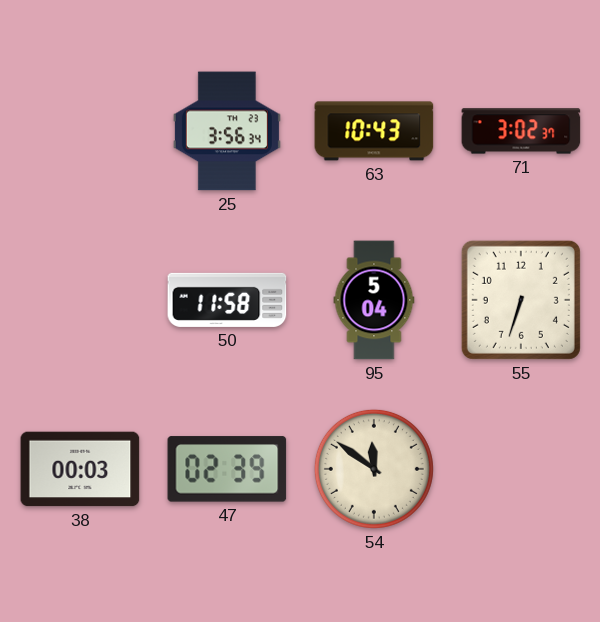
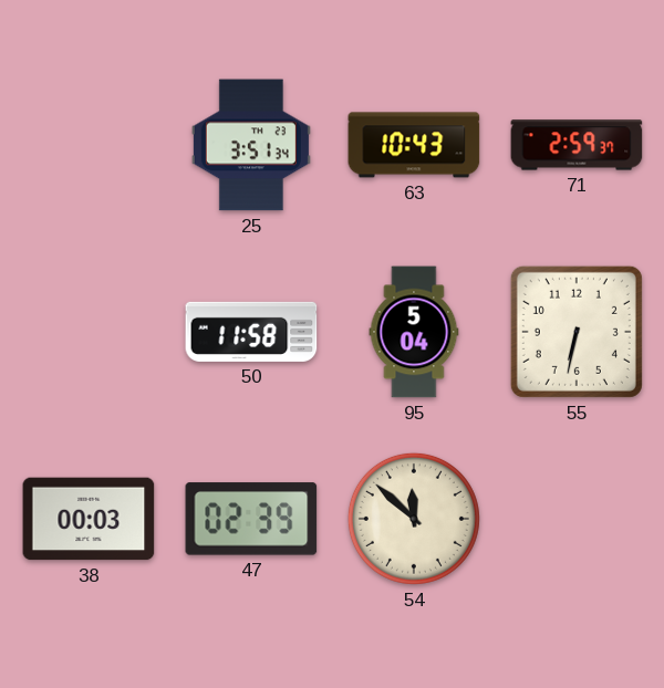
25: 3:56 -> 3:51 (251, 145)
71: 3:02 -> 2:59 (577, 145)
55: 6:33 -> 6:32 (577, 332)
54: 11:51 -> 11:52 (414, 519)
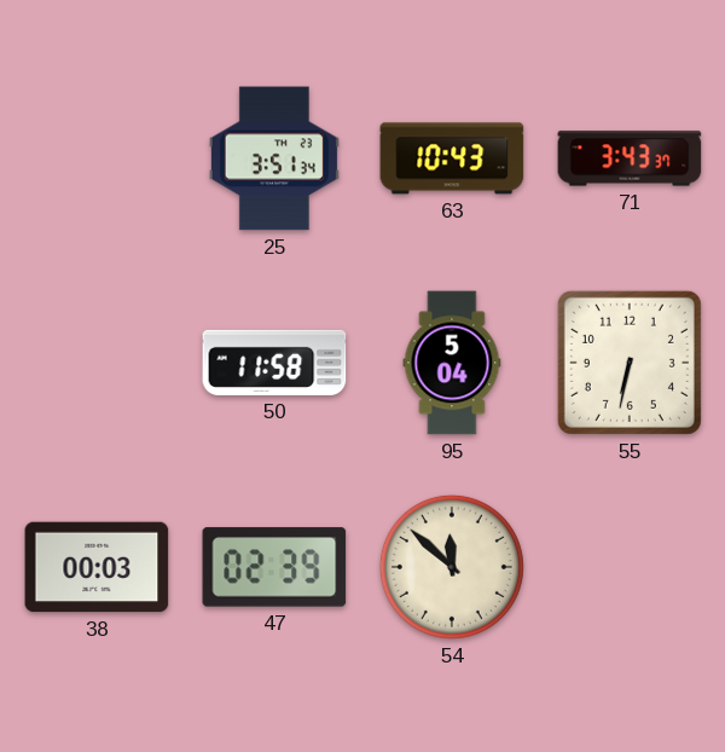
71: 2:59 -> 3:43 (630, 158)
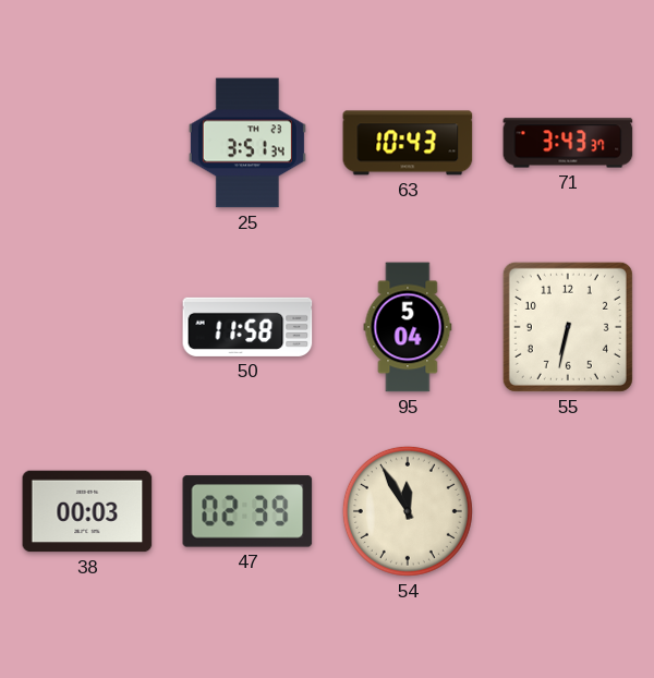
54: 11:52 -> 11:55 (408, 511)
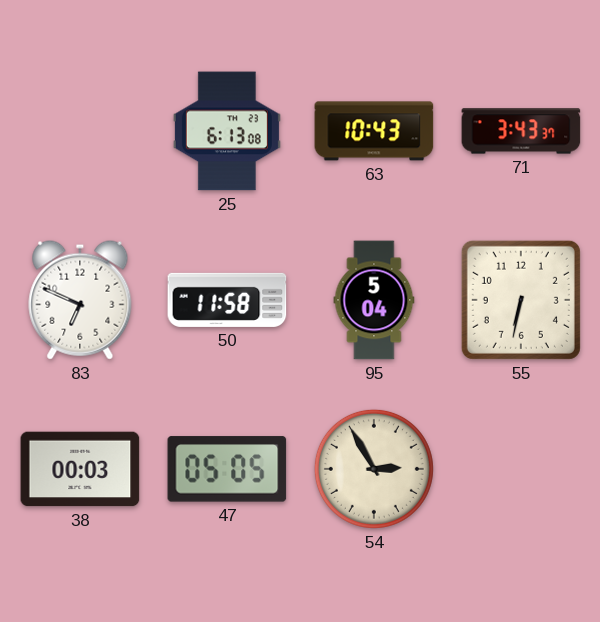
25: 3:51 -> 6:13 (227, 131)
83: none -> 6:49 (80, 300)
47: 02:39 -> 05:05 (227, 469)
54: 11:55 -> 2:55 (374, 469)
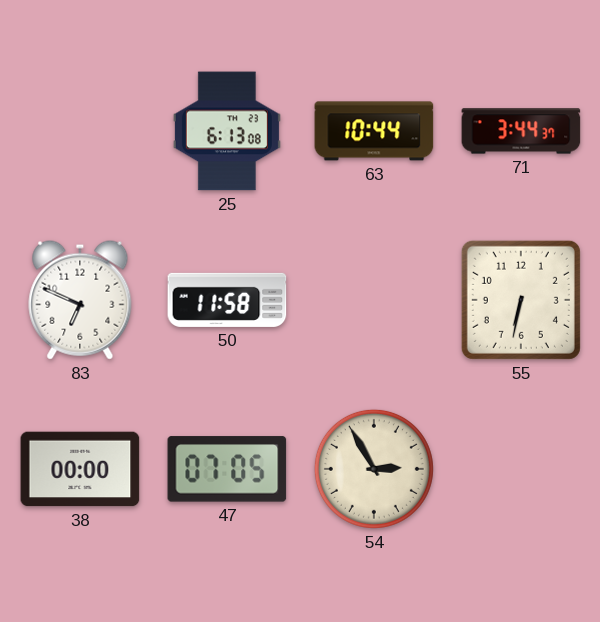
63: 10:43 -> 10:44 (374, 131)
71: 3:43 -> 3:44 (521, 131)
95: 5:04 -> none (374, 300)
38: 00:03 -> 00:00 (80, 469)
47: 05:05 -> 07:05 (227, 469)
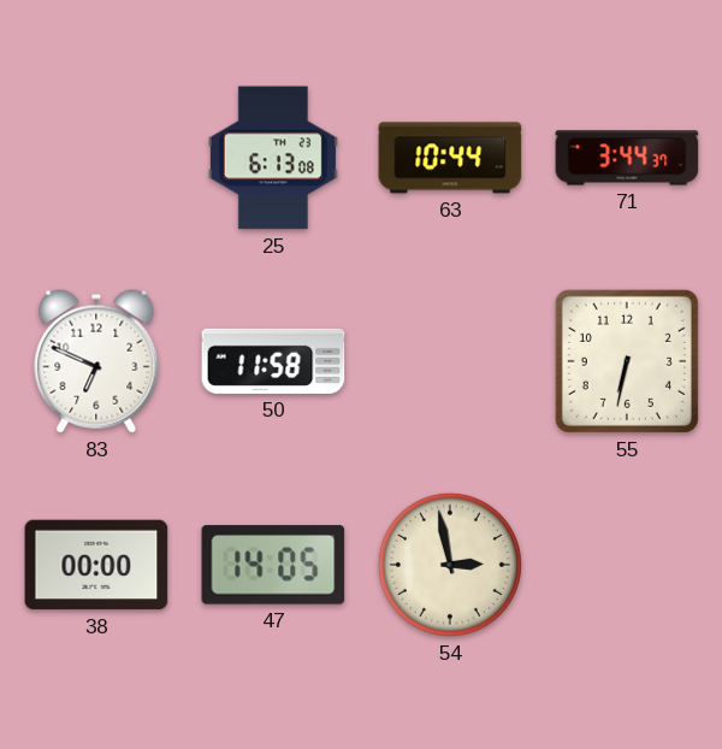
47: 07:05 -> 14:05 (273, 565)
54: 2:55 -> 2:58 (450, 565)
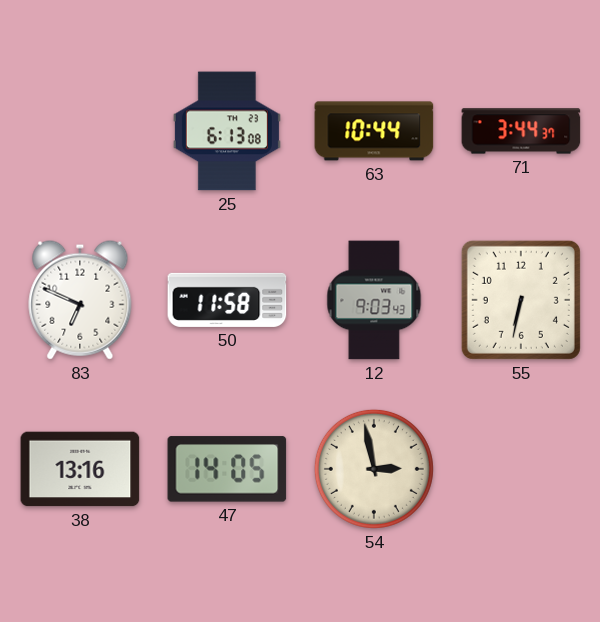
12: none -> 9:03 (374, 300)
38: 00:00 -> 13:16 (80, 469)
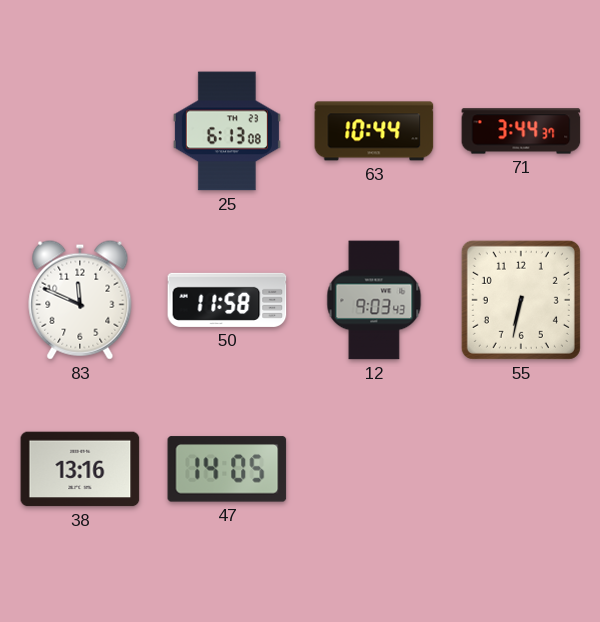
83: 6:49 -> 11:49 (80, 300)
54: 2:58 -> none (374, 469)
